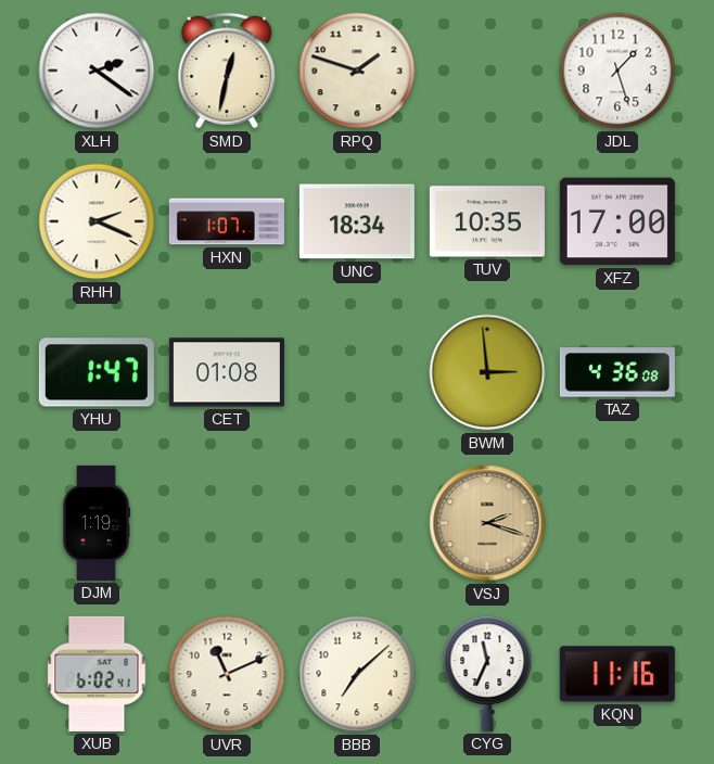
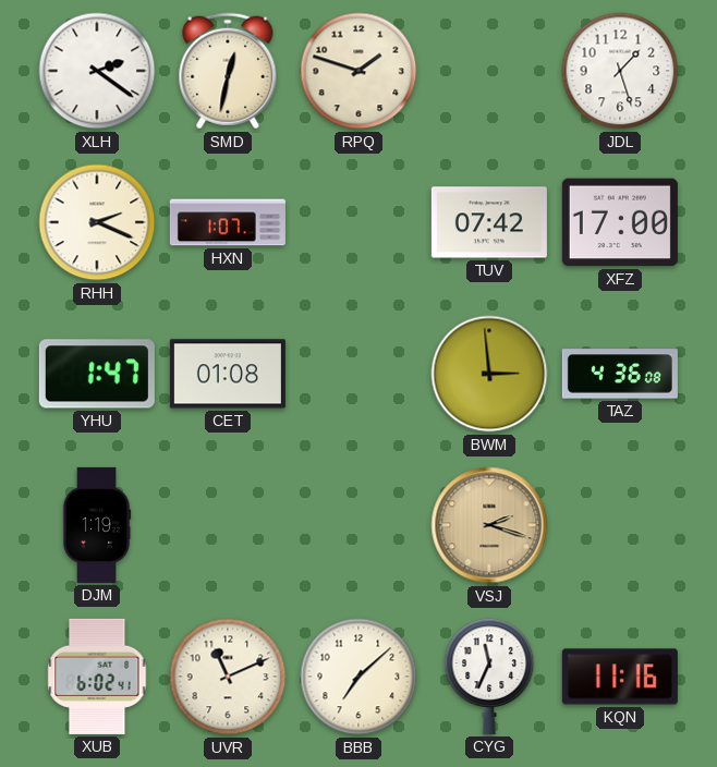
UNC: 18:34 -> none (357, 221)
TUV: 10:35 -> 07:42 (489, 222)
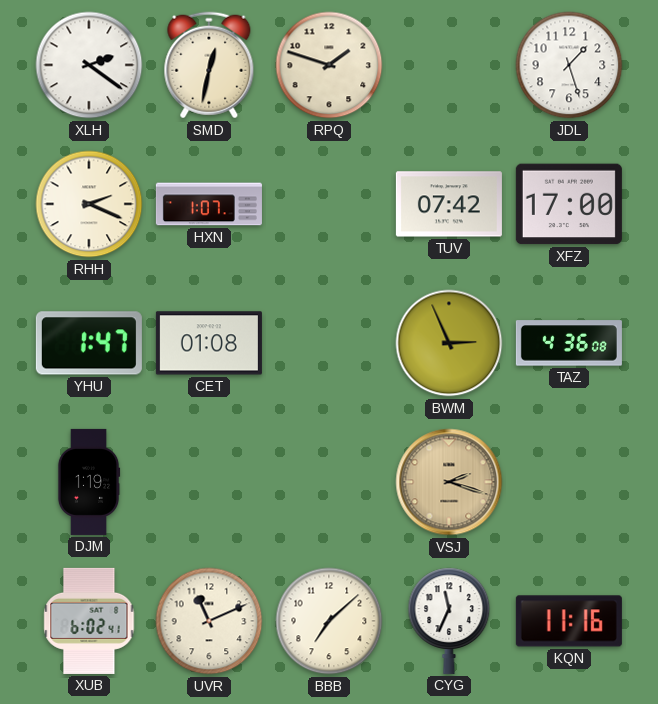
BWM: 2:59 -> 2:56 (449, 343)
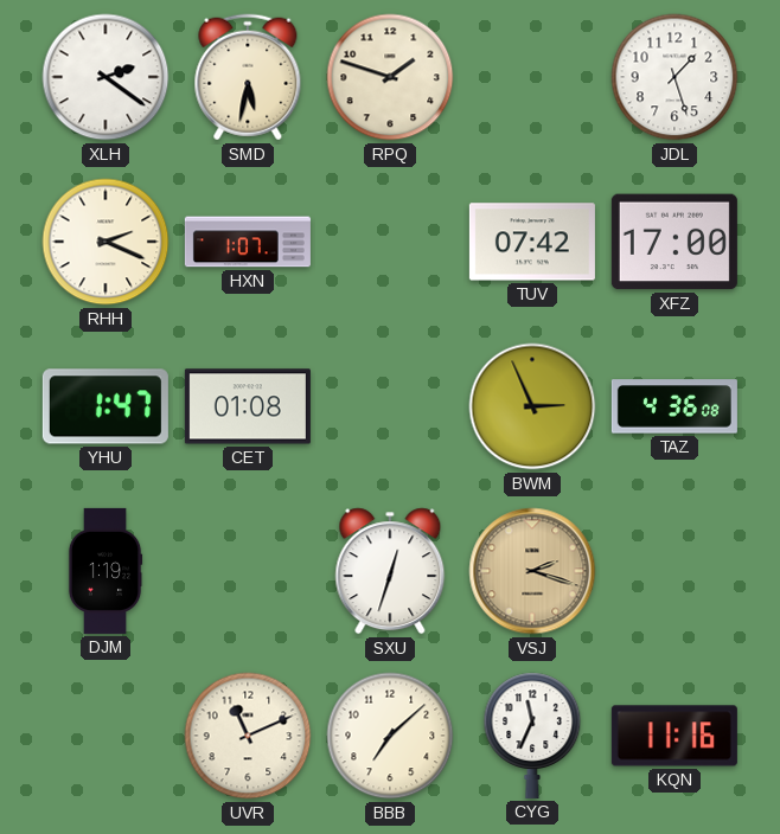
SMD: 12:32 -> 5:32 (248, 77)
SXU: none -> 12:33 (390, 571)
XUB: 6:02 -> none (89, 621)
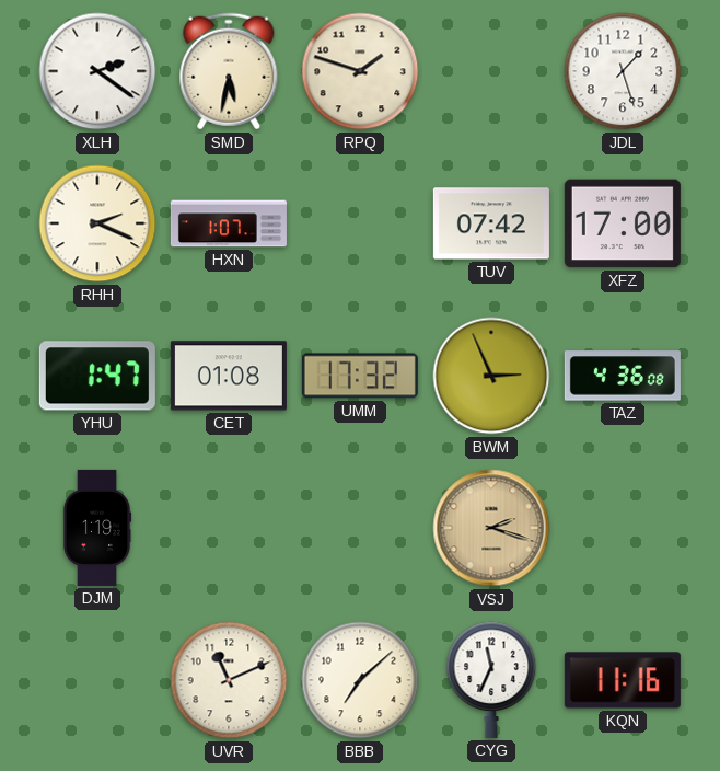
UMM: none -> 17:32 (360, 376)
SXU: 12:33 -> none (390, 571)
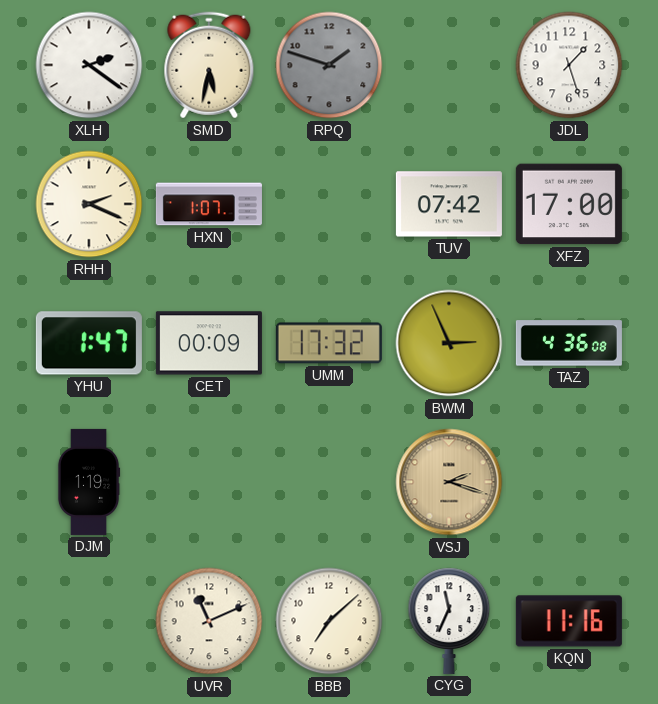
RPQ dial: cream -> grey (329, 65)
CET: 01:08 -> 00:09 (209, 343)
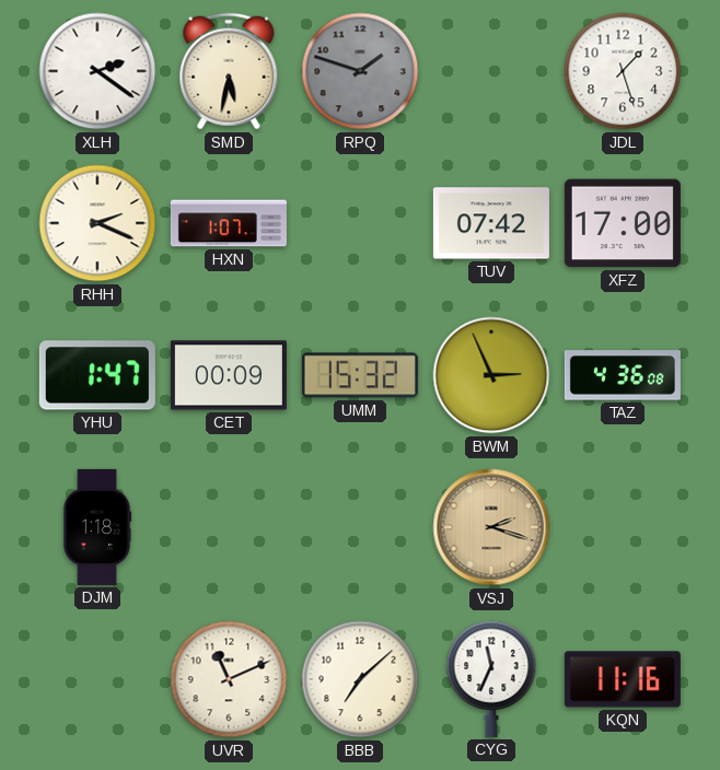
UMM: 17:32 -> 15:32 (360, 375)
DJM: 1:19 -> 1:18 (97, 527)
